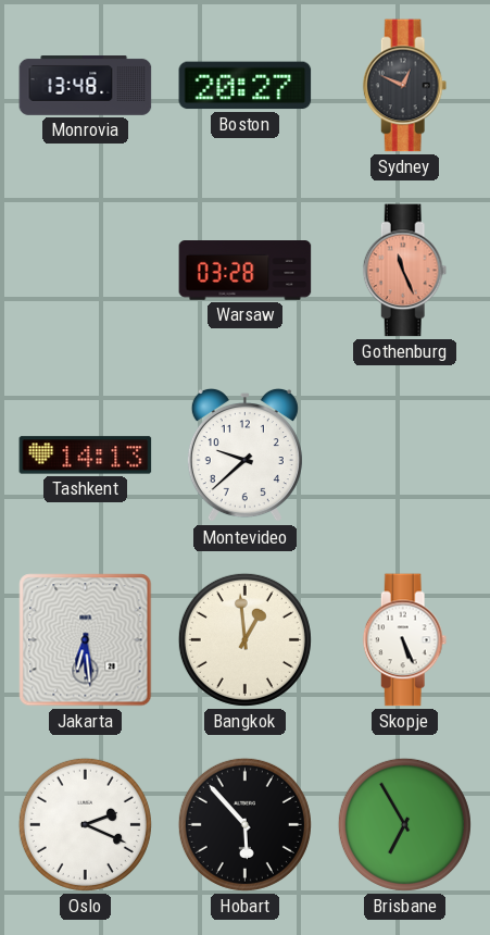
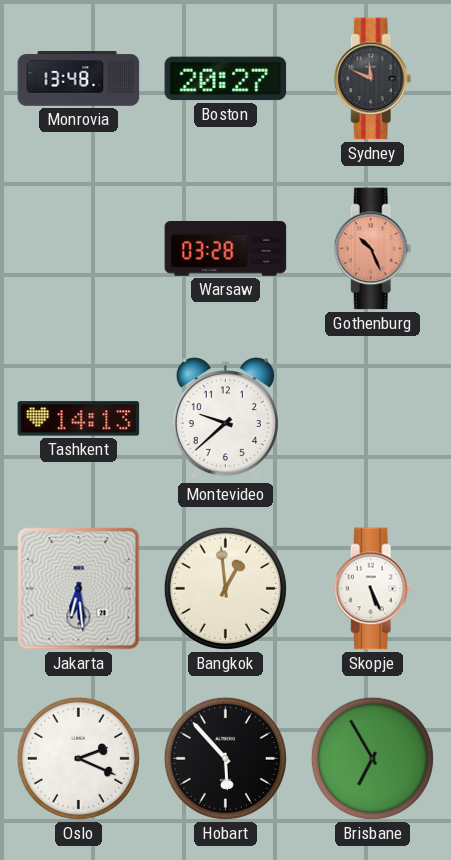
Sydney: 12:49 -> 11:49 (373, 79)
Gothenburg: 11:26 -> 10:26 (373, 249)
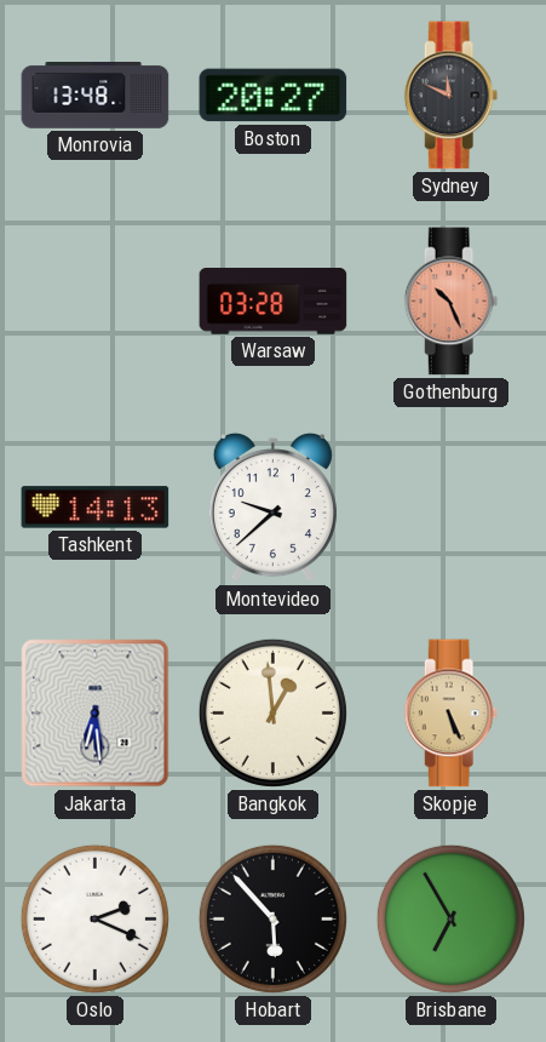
Skopje dial: white -> champagne (452, 714)
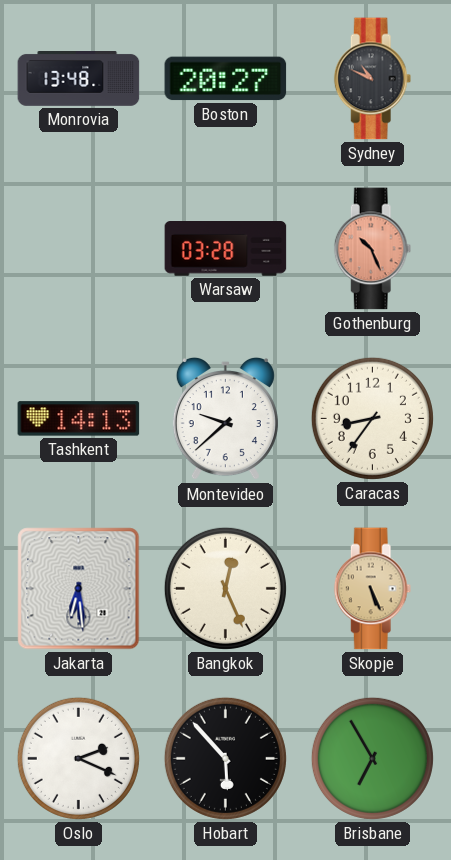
Sydney: 11:49 -> 10:49 (373, 79)
Caracas: none -> 8:36 (372, 418)
Bangkok: 12:59 -> 12:26 (225, 588)
